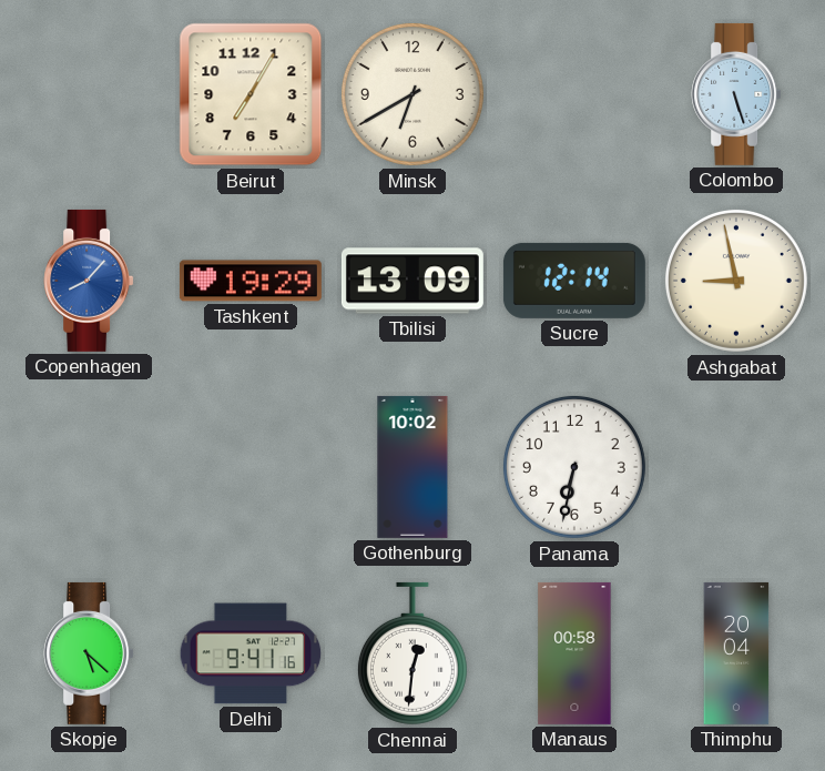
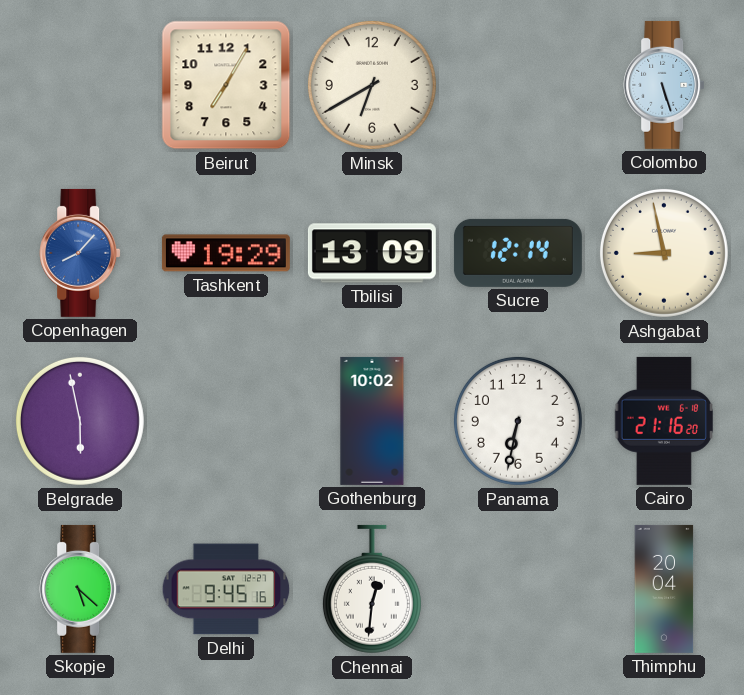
Belgrade: none -> 5:58 (80, 421)
Cairo: none -> 21:16 (663, 421)
Delhi: 9:41 -> 9:45 (226, 589)
Manaus: 00:58 -> none (574, 653)
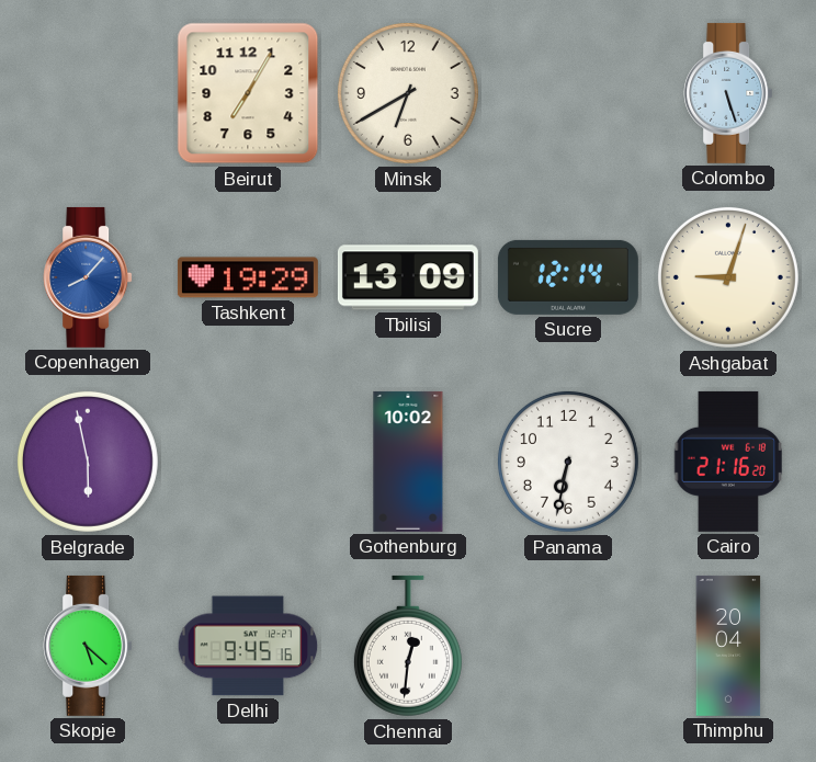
Ashgabat: 8:58 -> 9:03 (728, 277)
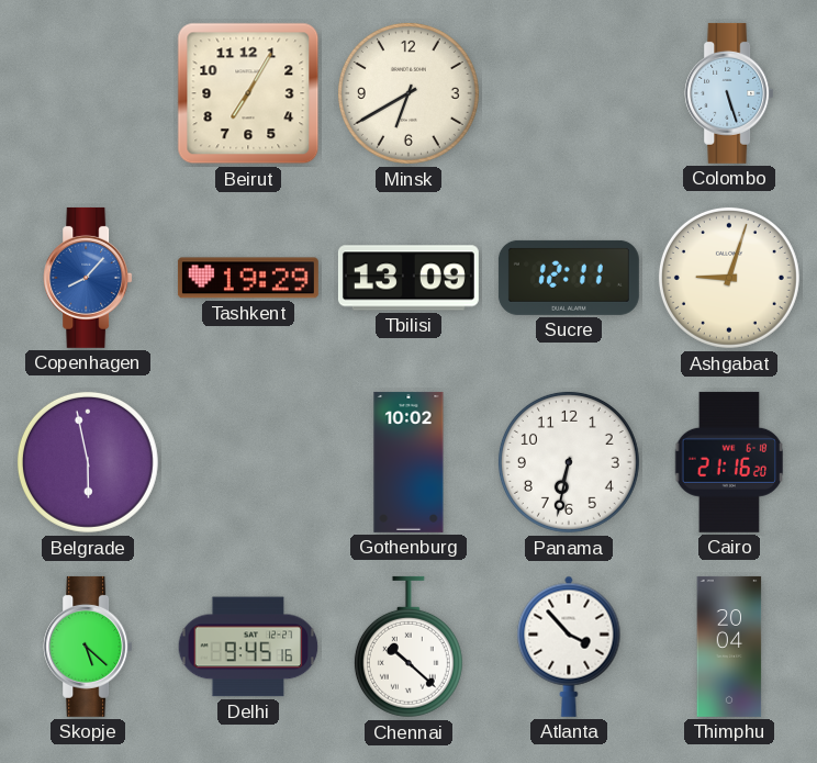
Sucre: 12:14 -> 12:11 (569, 278)
Chennai: 12:31 -> 10:22 (408, 647)
Atlanta: none -> 3:53 (569, 647)
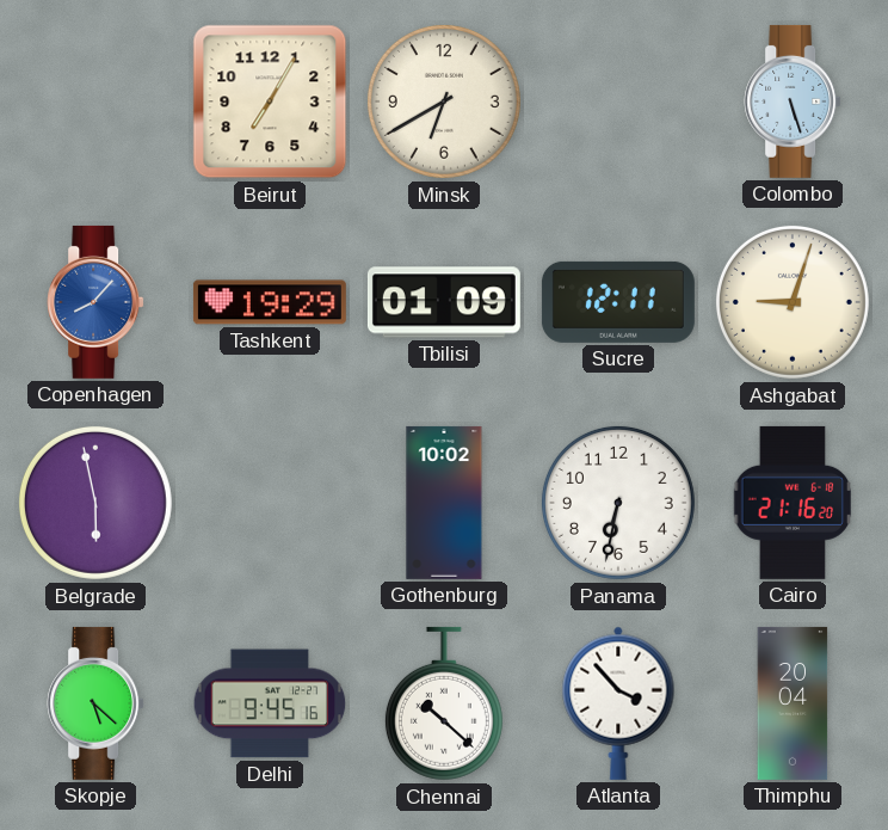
Tbilisi: 13:09 -> 01:09 (444, 302)
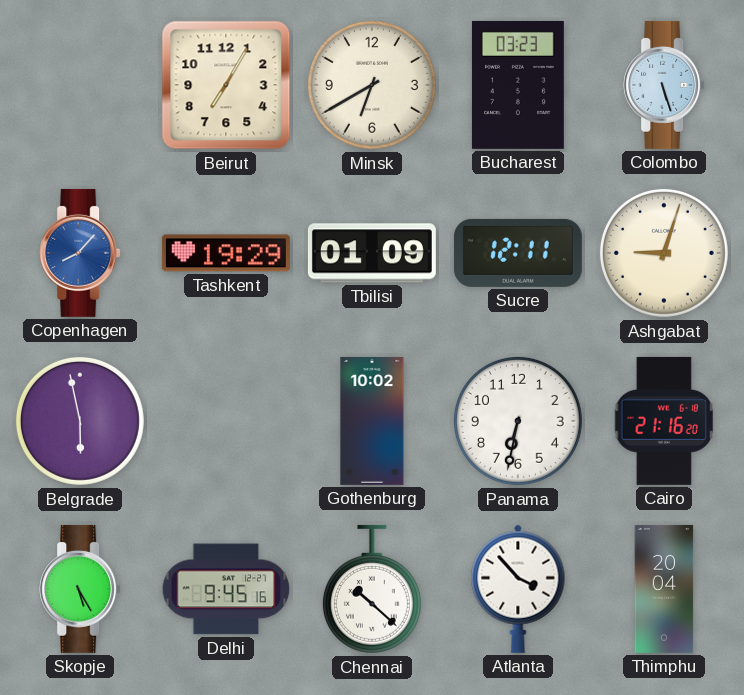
Bucharest: none -> 03:23 (518, 85)
Skopje: 5:22 -> 5:25 (80, 589)
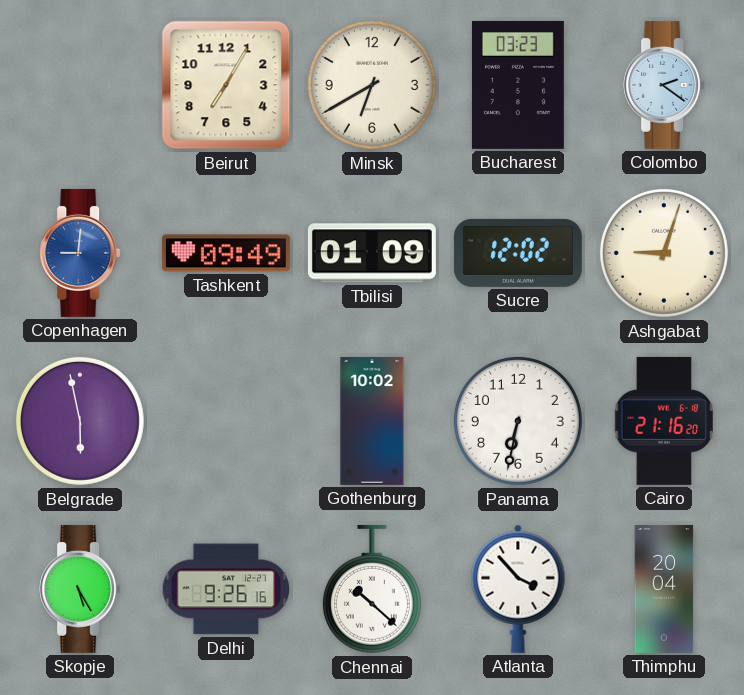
Colombo: 5:27 -> 2:21 (664, 85)
Copenhagen: 8:07 -> 9:01 (80, 253)
Tashkent: 19:29 -> 09:49 (226, 253)
Sucre: 12:11 -> 12:02 (518, 253)
Delhi: 9:45 -> 9:26 (226, 589)
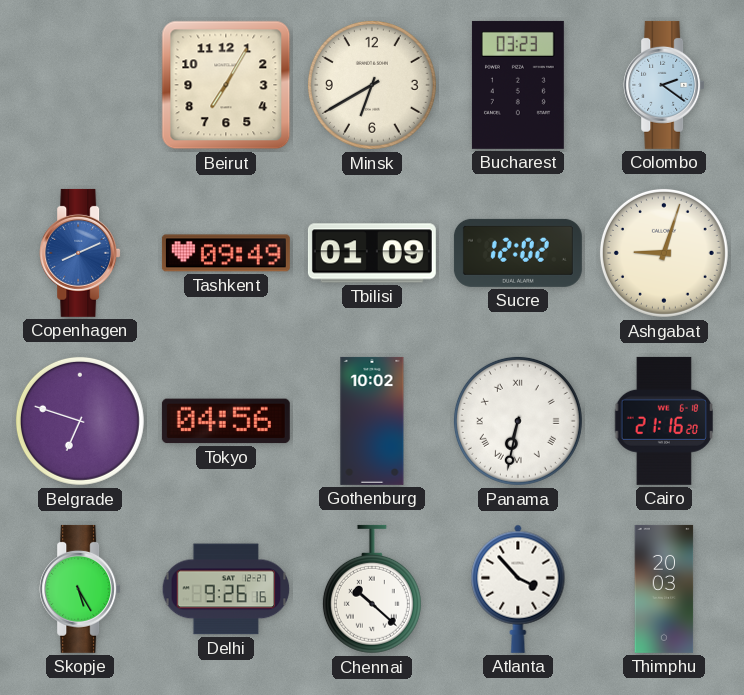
Copenhagen: 9:01 -> 8:11 (80, 253)
Belgrade: 5:58 -> 6:48 (80, 421)
Tokyo: none -> 04:56 (226, 421)
Panama numerals: Arabic -> Roman (518, 421)
Thimphu: 20:04 -> 20:03 (664, 589)
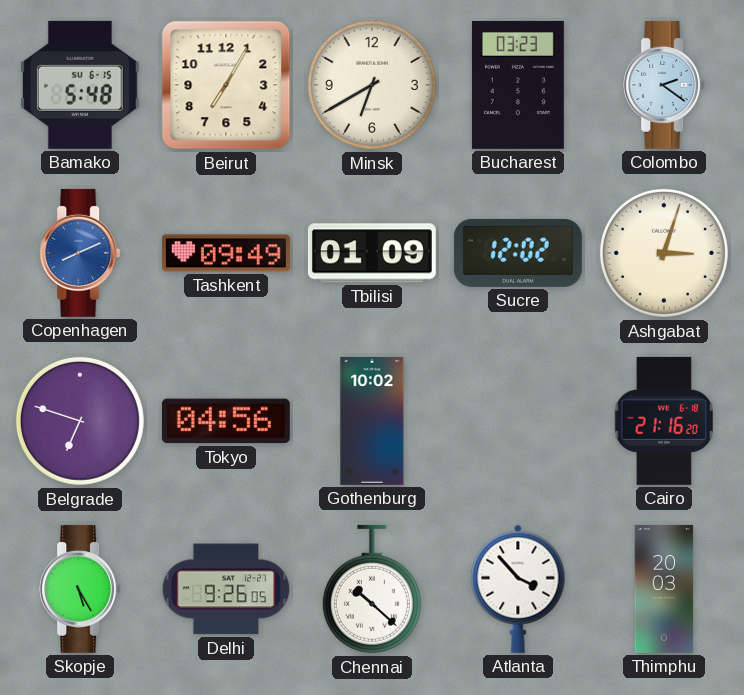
Bamako: none -> 5:48 (80, 85)
Ashgabat: 9:03 -> 3:03 (664, 253)
Panama: 6:32 -> none (518, 421)
Delhi: 9:26:16 -> 9:26:05 (226, 589)
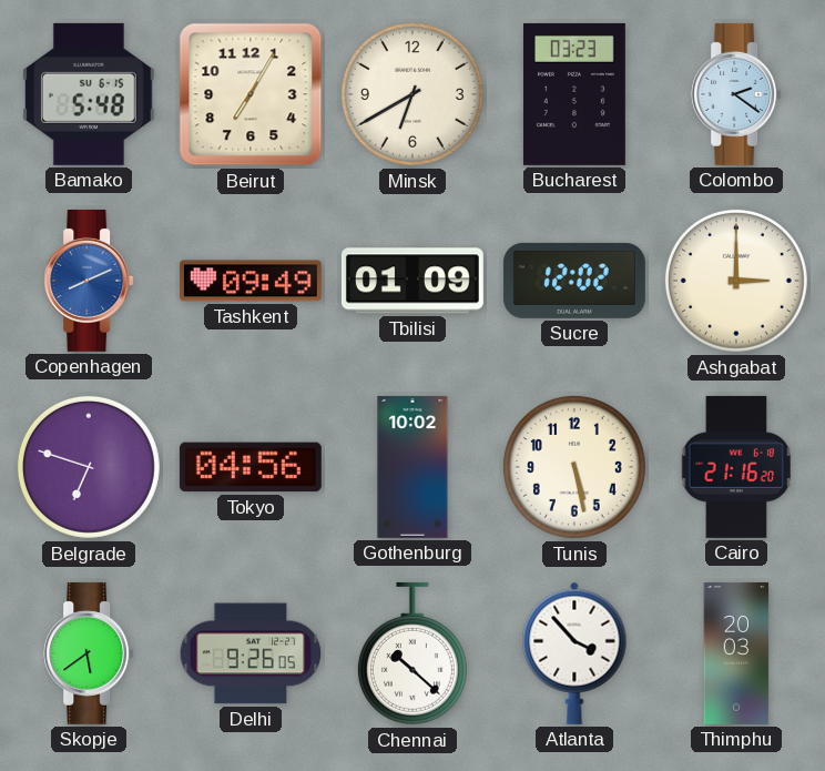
Ashgabat: 3:03 -> 3:00 (736, 281)
Tunis: none -> 5:28 (574, 467)
Skopje: 5:25 -> 5:39 (89, 653)
